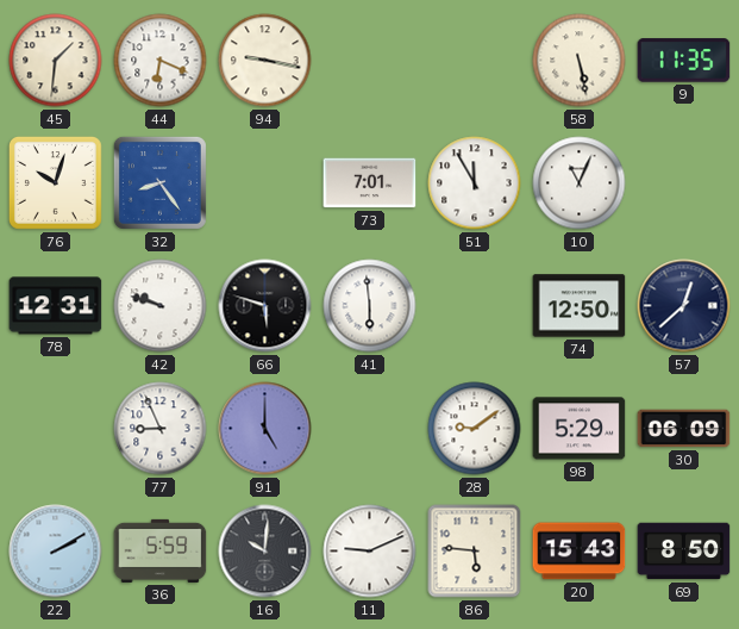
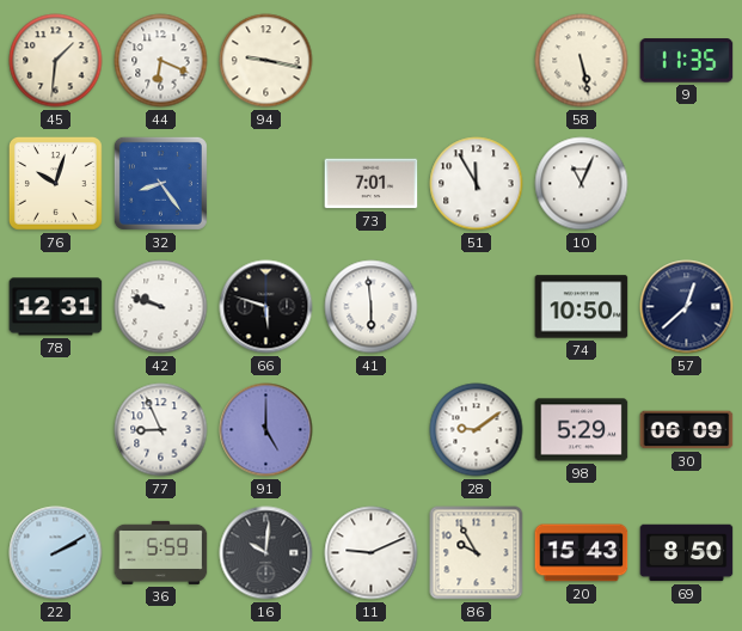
74: 12:50 -> 10:50 (582, 307)
86: 5:46 -> 9:55 (477, 553)
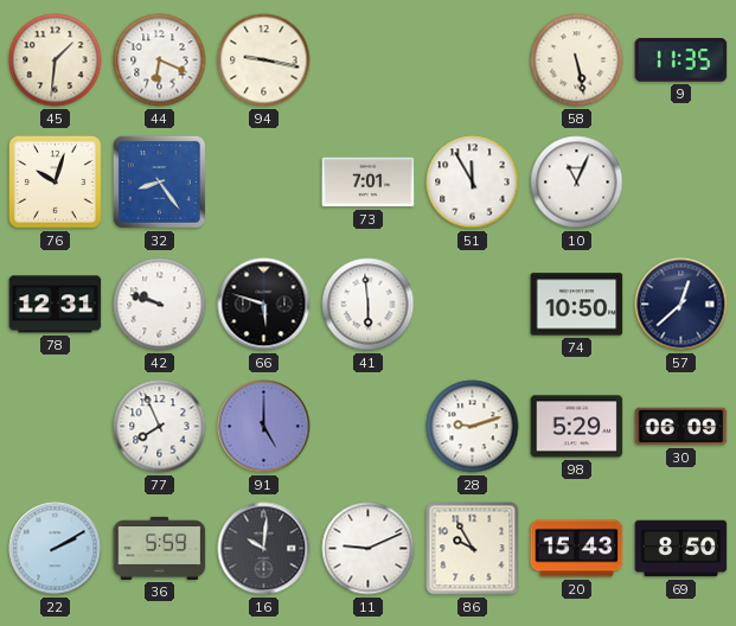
77: 8:56 -> 7:56 (160, 427)
28: 9:09 -> 9:12 (473, 427)
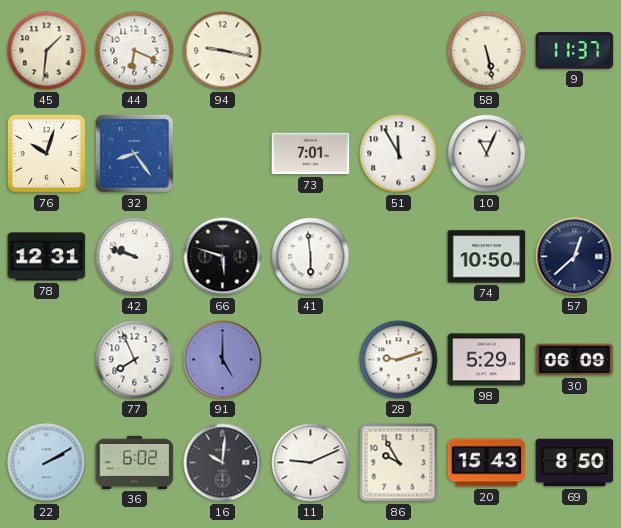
9: 11:35 -> 11:37 (575, 51)
36: 5:59 -> 6:02 (135, 462)
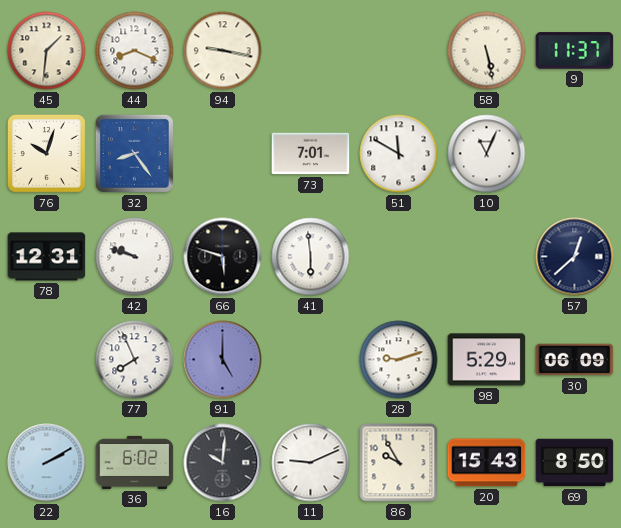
44: 6:19 -> 8:19 (135, 51)
51: 11:55 -> 11:50 (399, 154)
74: 10:50 -> none (487, 257)
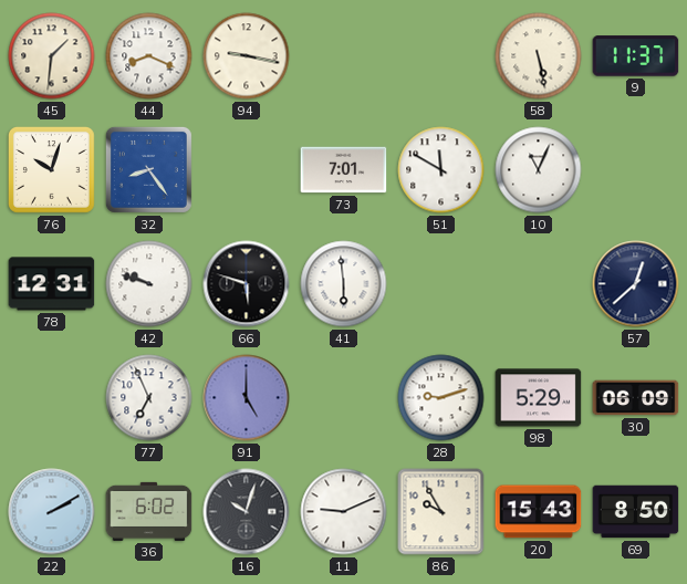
77: 7:56 -> 6:56 (149, 398)
16: 10:01 -> 10:03 (247, 512)
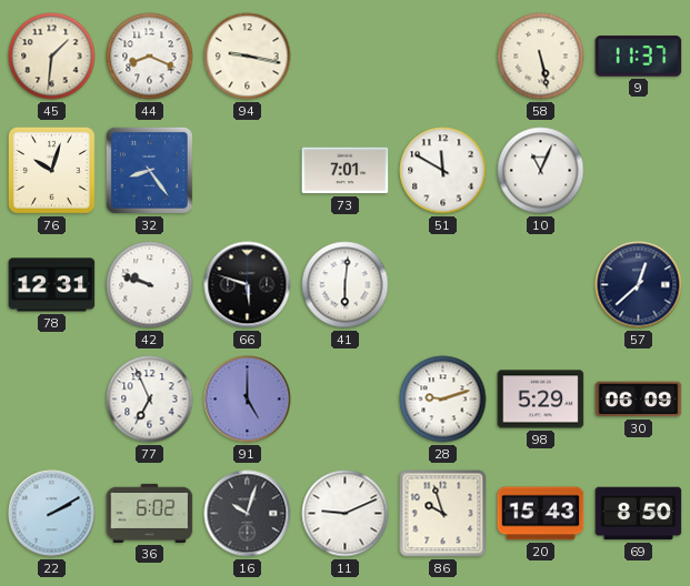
41: 5:59 -> 6:01 (346, 285)
86: 9:55 -> 9:57 (443, 514)
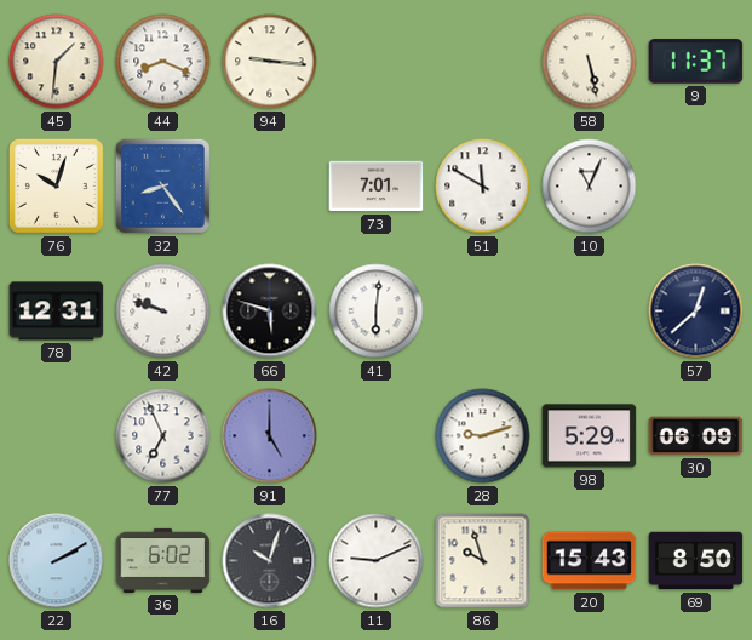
94: 9:17 -> 9:16 (270, 62)
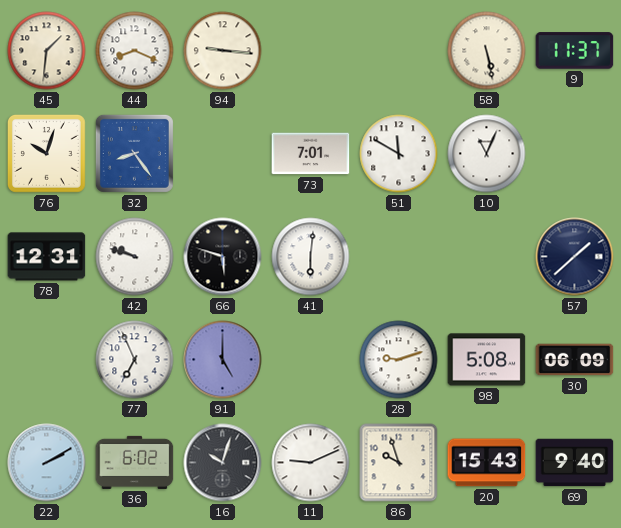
57: 12:38 -> 1:38 (575, 257)
98: 5:29 -> 5:08 (487, 360)
69: 8:50 -> 9:40 (575, 463)
